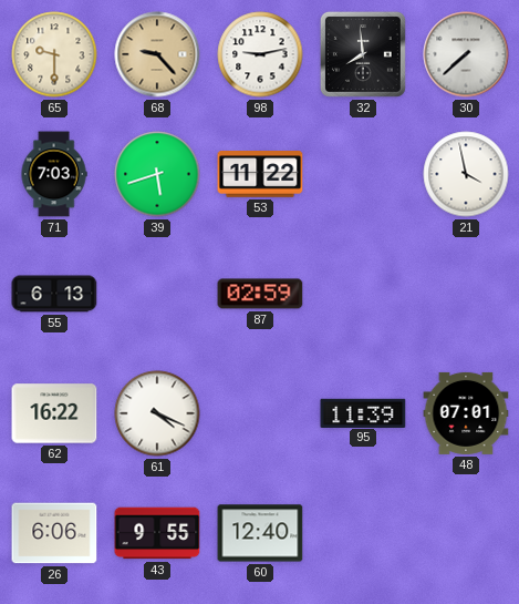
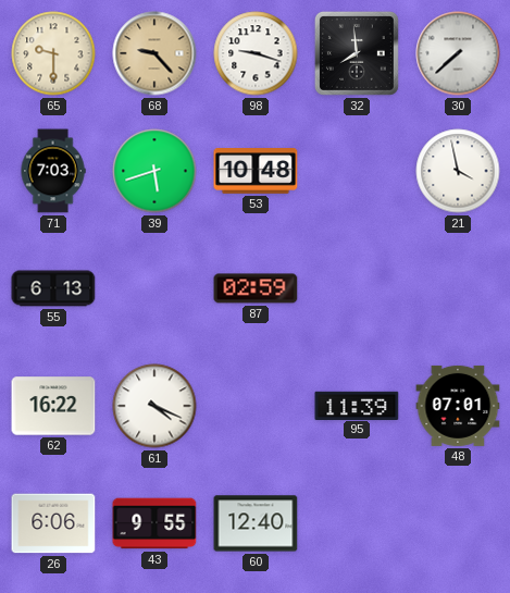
98: 9:13 -> 9:18 (256, 53)
53: 11:22 -> 10:48 (256, 172)
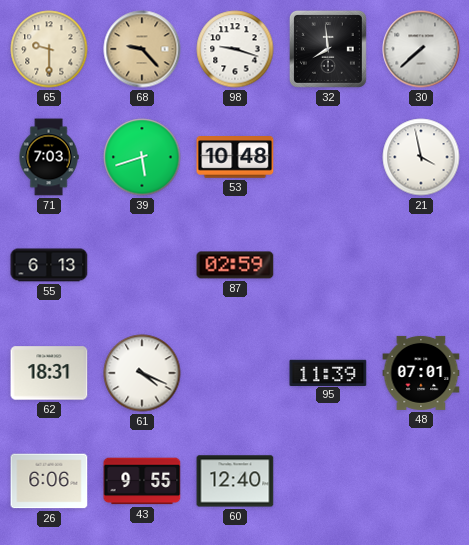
62: 16:22 -> 18:31 (49, 373)
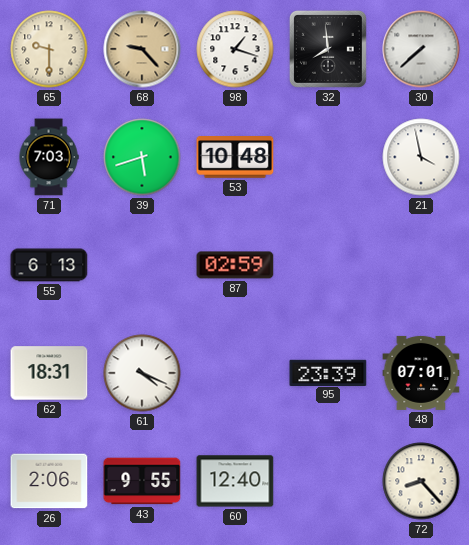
98: 9:18 -> 1:18 (235, 49)
95: 11:39 -> 23:39 (328, 372)
26: 6:06 -> 2:06 (49, 481)
72: none -> 8:23 (421, 481)
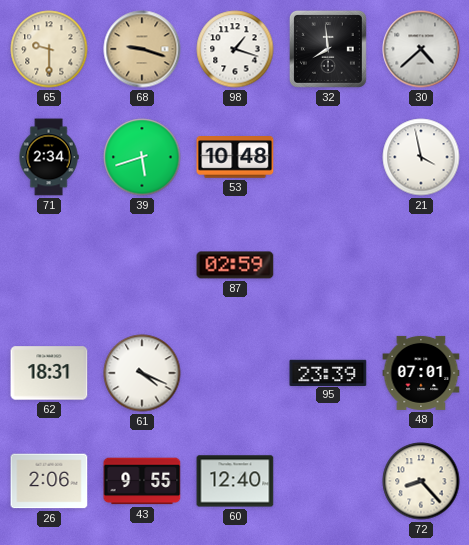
68: 9:23 -> 9:18 (142, 49)
30: 7:38 -> 4:38 (421, 49)
71: 7:03 -> 2:34 (49, 157)
55: 6:13 -> none (49, 265)
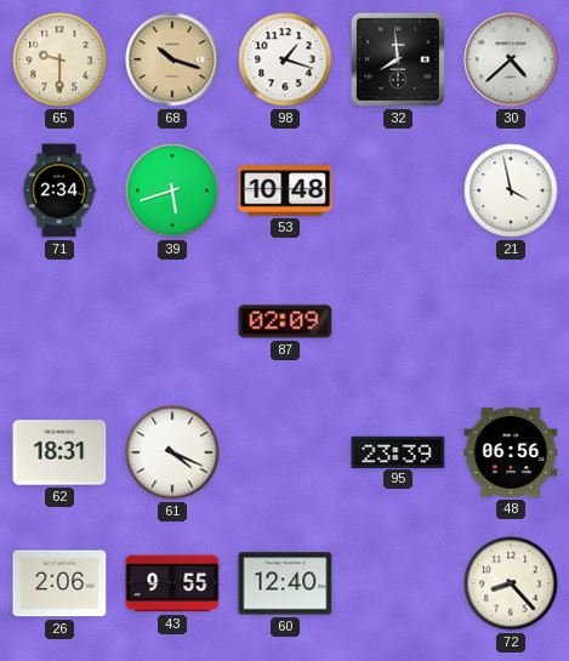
68: 9:18 -> 10:18 (172, 59)
87: 02:59 -> 02:09 (285, 321)
48: 07:01 -> 06:56 (511, 452)
